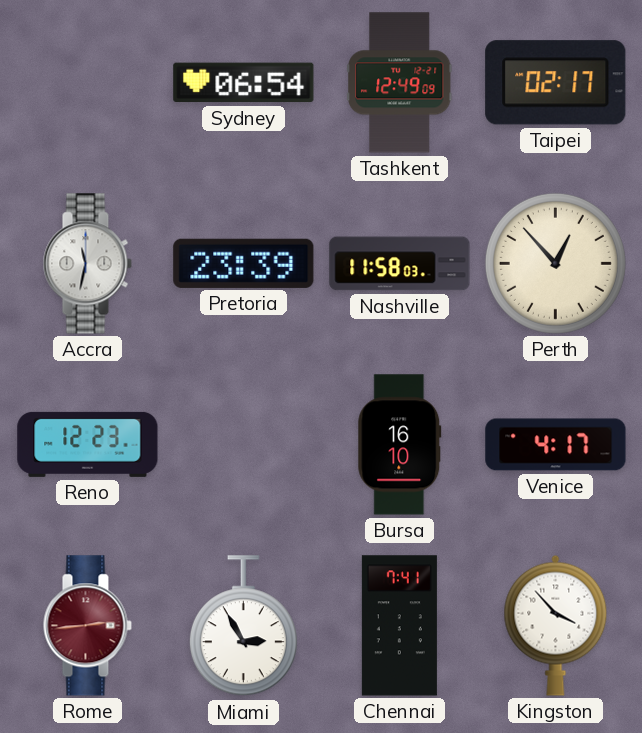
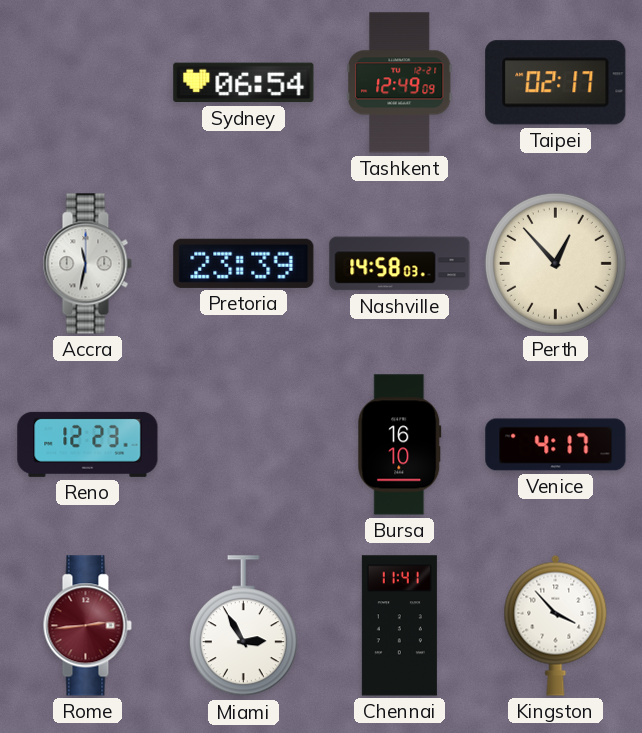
Nashville: 11:58 -> 14:58 (400, 264)
Chennai: 7:41 -> 11:41 (399, 626)
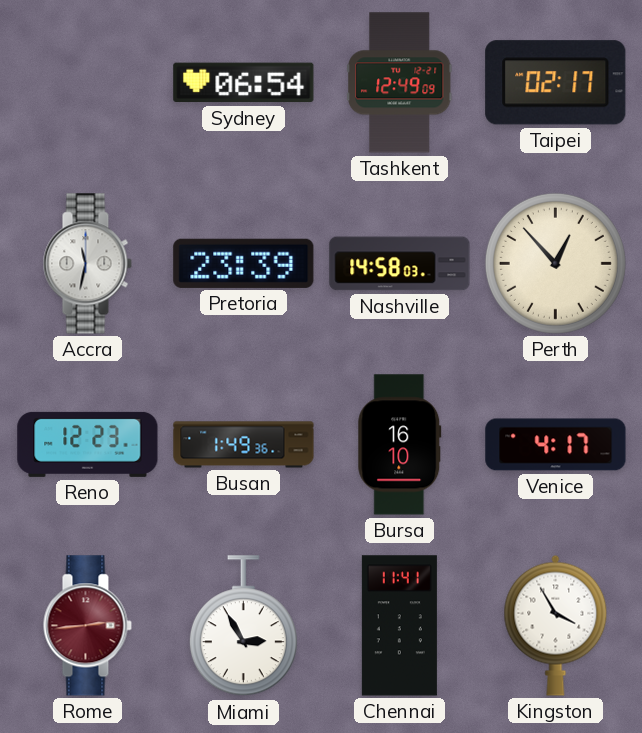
Busan: none -> 1:49 (244, 445)
Kingston: 3:53 -> 3:55 (556, 625)
